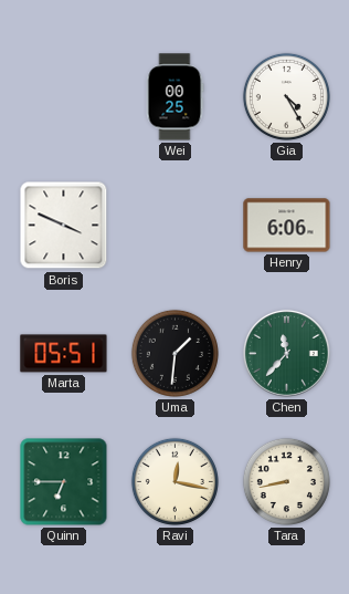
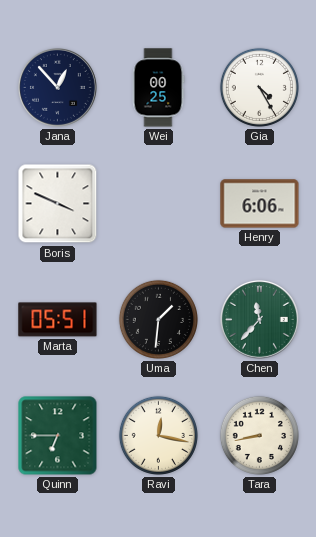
Jana: none -> 12:53 (57, 87)
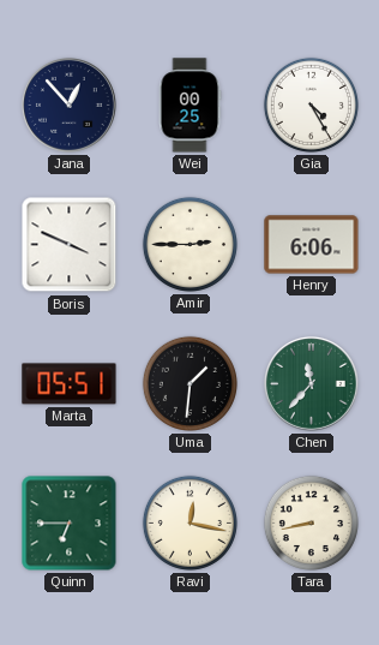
Amir: none -> 2:45 (189, 244)
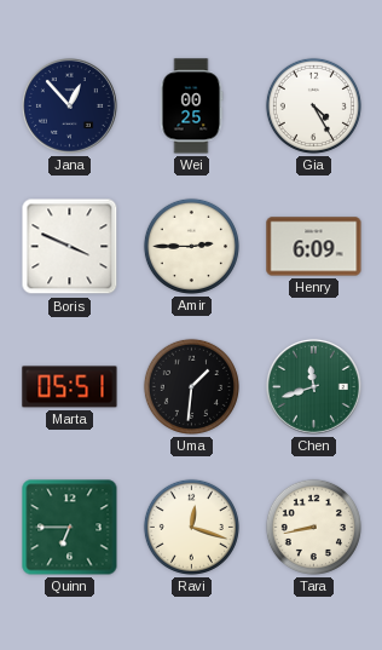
Henry: 6:06 -> 6:09 (314, 247)
Chen: 11:37 -> 11:42 (313, 386)
Ravi: 12:17 -> 12:18 (191, 527)
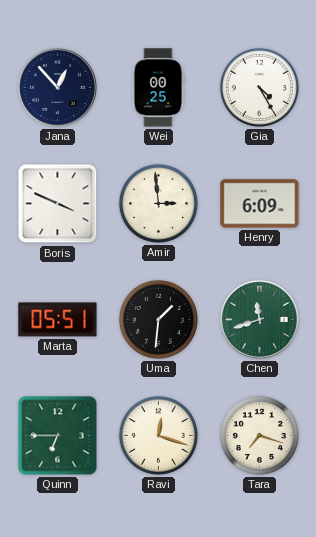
Amir: 2:45 -> 2:59 (158, 203)
Tara: 8:43 -> 7:18 (259, 435)
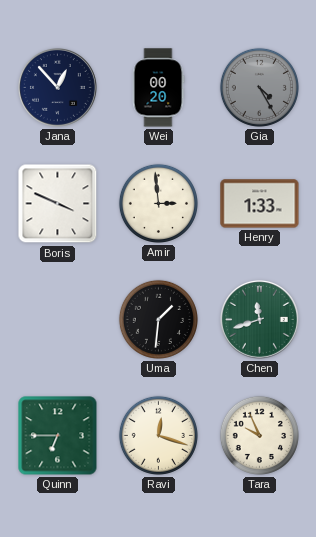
Wei: 00:25 -> 00:20 (158, 88)
Gia dial: white -> grey (259, 87)
Henry: 6:09 -> 1:33 (260, 204)
Marta: 05:51 -> none (58, 320)
Tara: 7:18 -> 9:56 (259, 435)
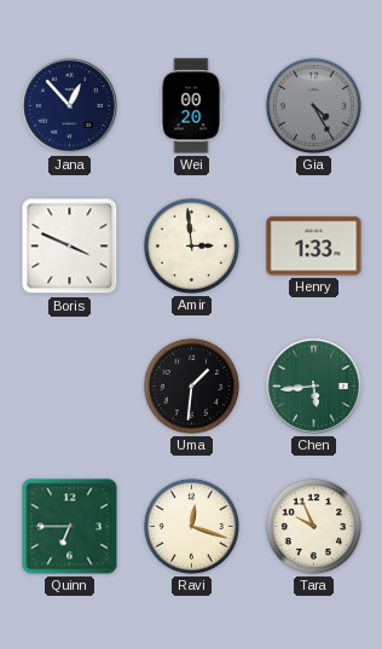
Chen: 11:42 -> 5:44 (313, 386)
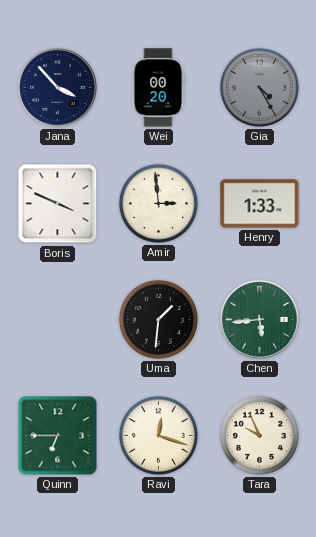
Jana: 12:53 -> 3:53 (57, 87)
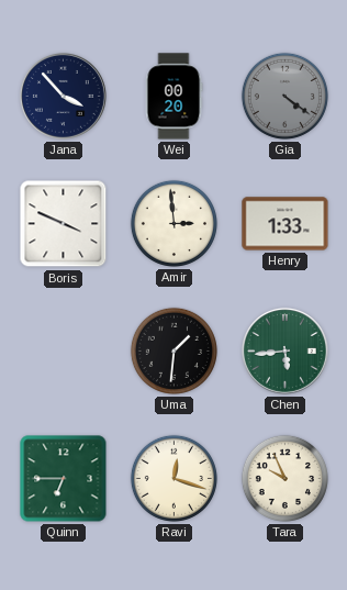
Gia: 4:25 -> 4:21 (284, 96)
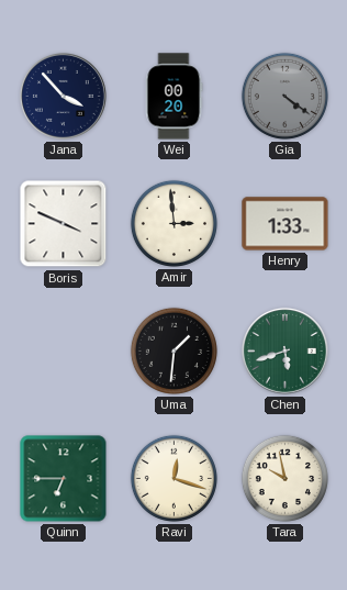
Chen: 5:44 -> 5:42 (284, 350)
Tara: 9:56 -> 9:58 (284, 478)
